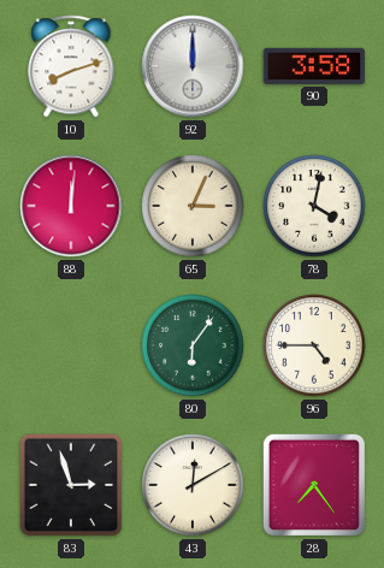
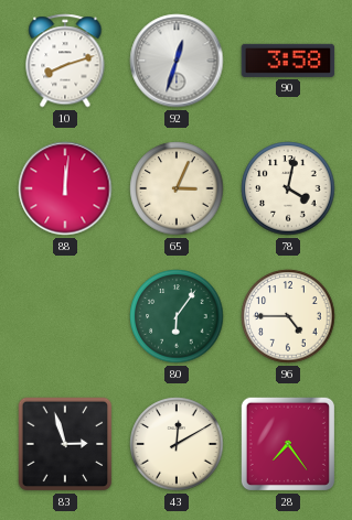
92: 12:00 -> 12:33 (177, 61)
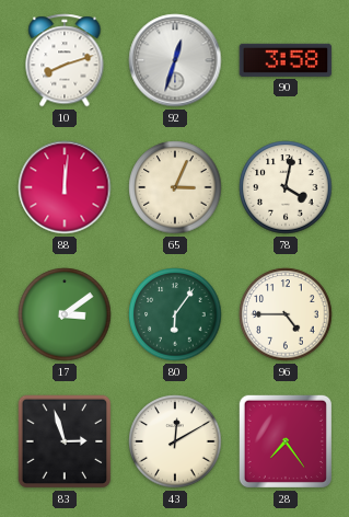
17: none -> 3:09 (65, 314)
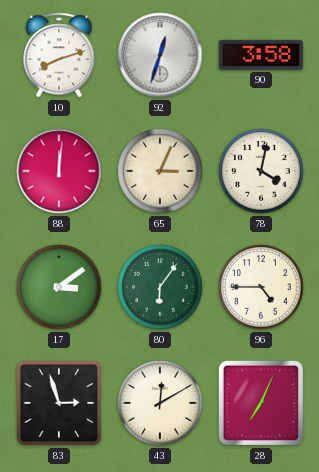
28: 7:24 -> 7:04 (261, 403)
